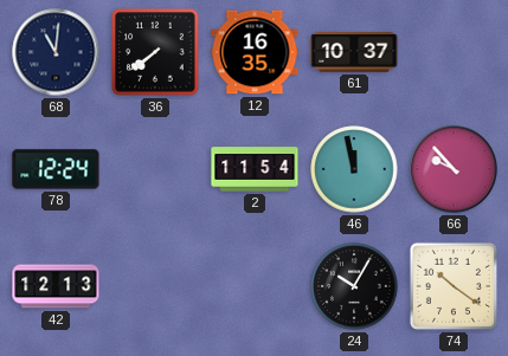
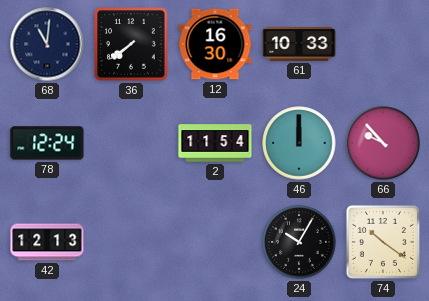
12: 16:35 -> 16:30 (215, 44)
61: 10:37 -> 10:33 (299, 44)
46: 11:58 -> 12:00 (299, 143)
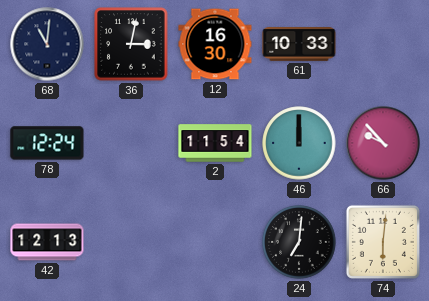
36: 7:39 -> 3:02 (131, 44)
24: 10:05 -> 7:01 (299, 242)
74: 10:21 -> 6:01 (383, 242)
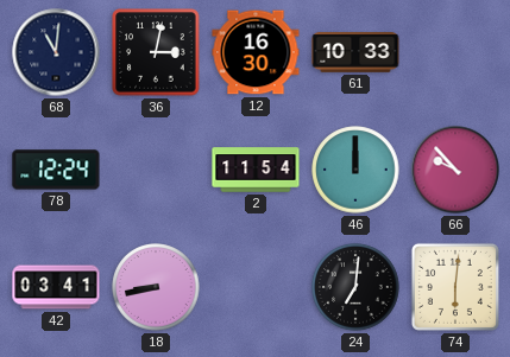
42: 12:13 -> 03:41 (56, 287)
18: none -> 8:43 (156, 287)
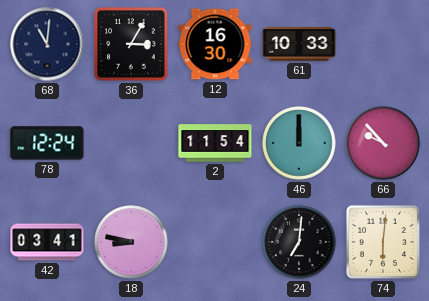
36: 3:02 -> 3:05 (131, 44)
18: 8:43 -> 8:47 (131, 242)
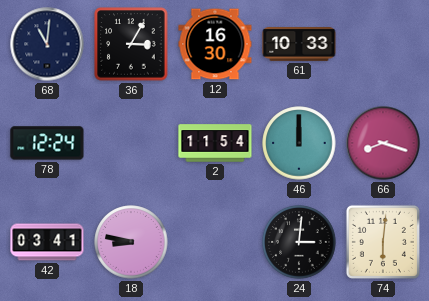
66: 9:53 -> 8:18 (383, 143)
24: 7:01 -> 3:01 (299, 242)
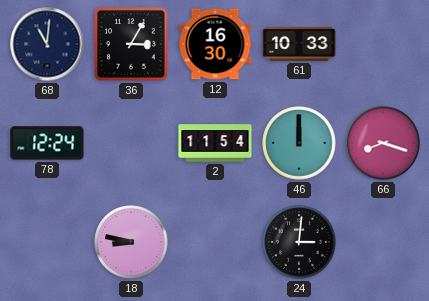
42: 03:41 -> none (47, 242)
74: 6:01 -> none (383, 242)
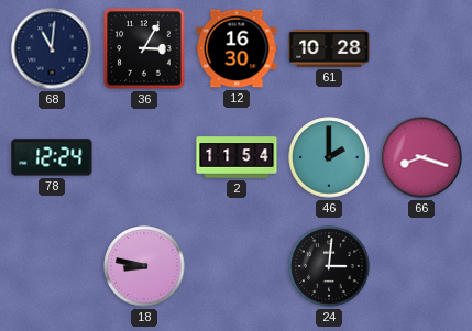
61: 10:33 -> 10:28 (329, 48)
46: 12:00 -> 2:00 (329, 157)
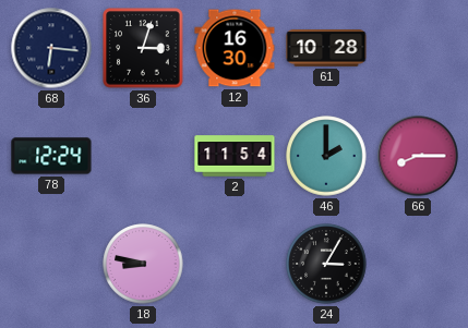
68: 11:01 -> 6:16 (51, 48)
36: 3:05 -> 3:03 (143, 48)
66: 8:18 -> 8:15 (418, 156)
24: 3:01 -> 3:05 (326, 264)
